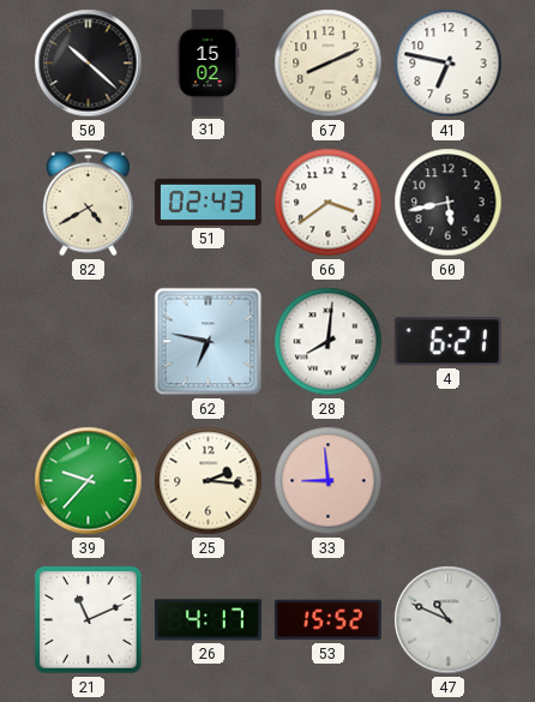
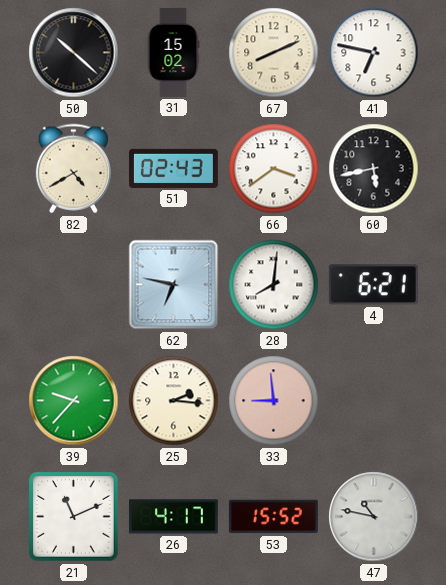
47: 10:49 -> 10:47 (374, 517)
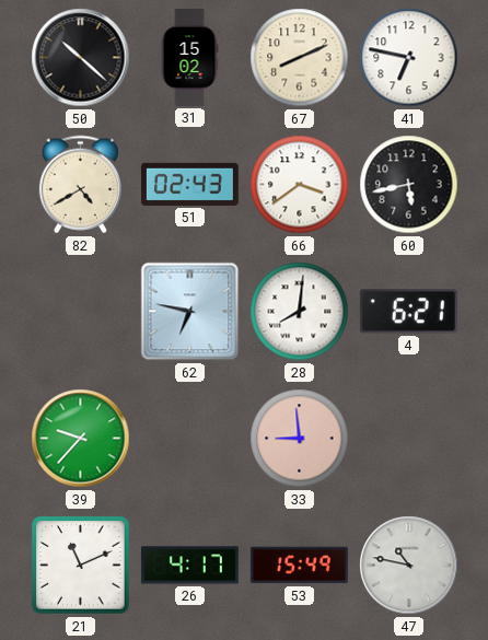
25: 2:16 -> none (174, 401)
53: 15:52 -> 15:49 (299, 566)
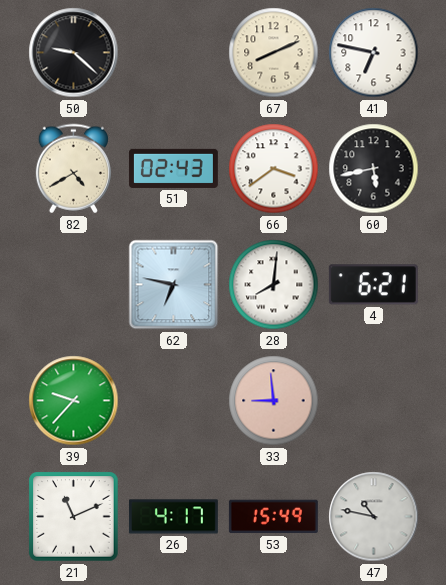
50: 10:22 -> 9:22 (74, 53)
31: 15:02 -> none (189, 57)
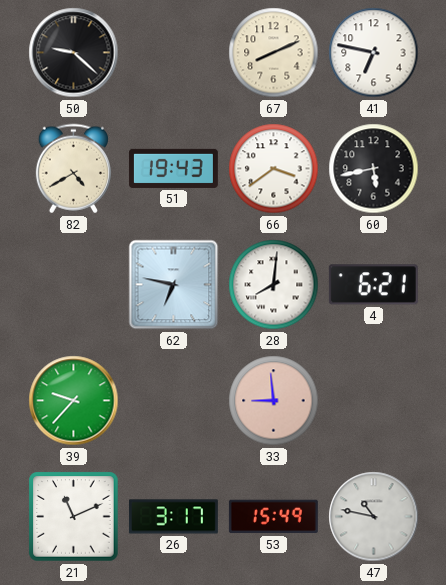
51: 02:43 -> 19:43 (173, 168)
26: 4:17 -> 3:17 (173, 517)
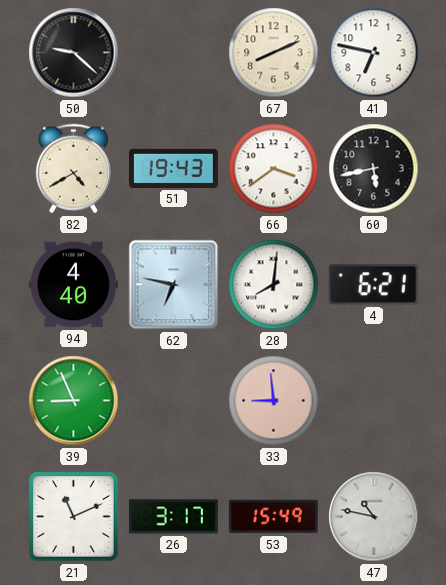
94: none -> 4:40 (73, 285)
39: 9:37 -> 8:56 (74, 401)
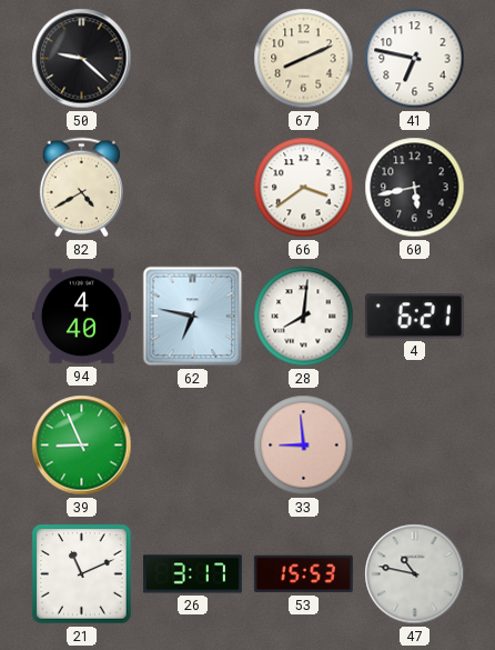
51: 19:43 -> none (173, 168)
53: 15:49 -> 15:53 (303, 574)
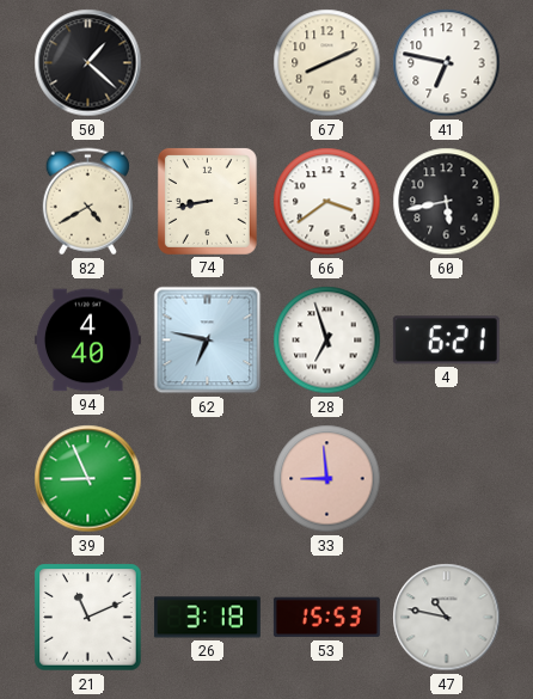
50: 9:22 -> 1:22 (88, 63)
74: none -> 8:43 (207, 201)
28: 8:01 -> 6:57 (327, 341)
26: 3:17 -> 3:18 (207, 618)
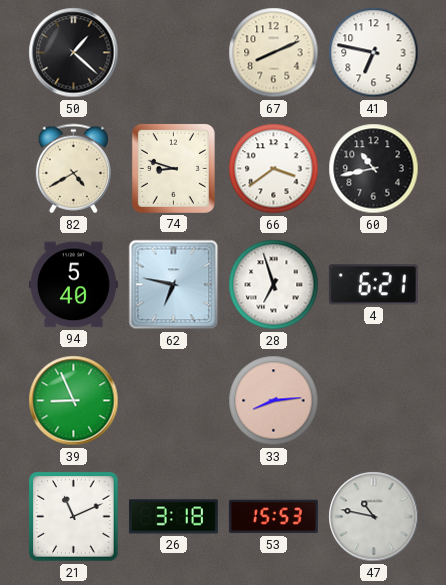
74: 8:43 -> 8:48 (173, 168)
60: 5:43 -> 10:43 (374, 169)
94: 4:40 -> 5:40 (73, 285)
33: 8:59 -> 8:14 (274, 401)
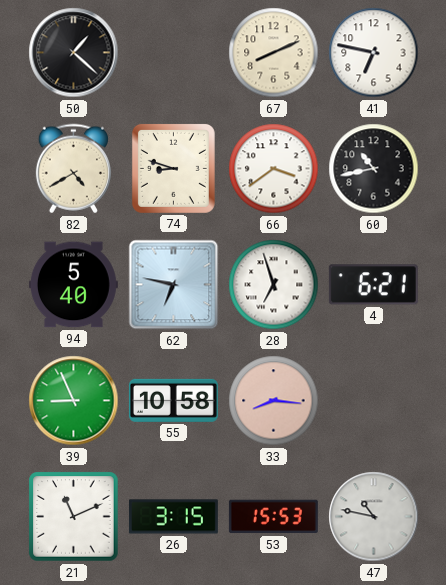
55: none -> 10:58 (173, 400)
33: 8:14 -> 8:16 (274, 401)
26: 3:18 -> 3:15 (173, 517)
